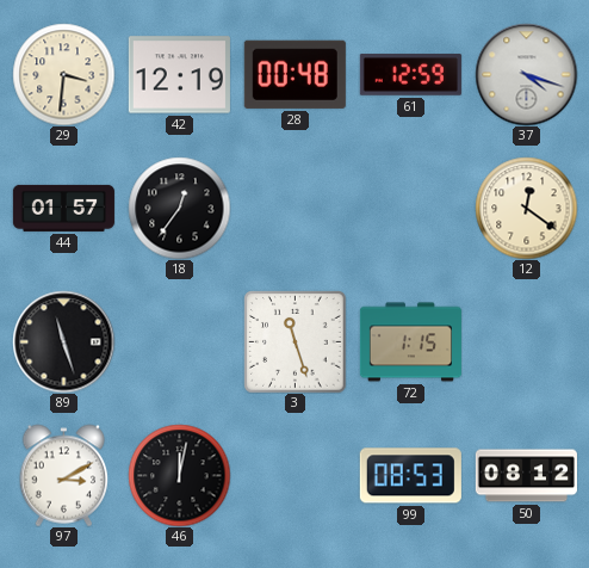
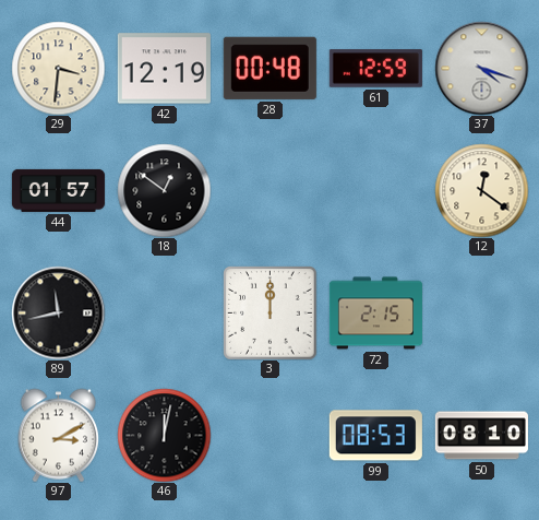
18: 12:36 -> 12:51 (164, 190)
89: 11:27 -> 11:43 (58, 312)
3: 11:27 -> 12:00 (269, 312)
72: 1:15 -> 2:15 (375, 314)
50: 08:12 -> 08:10 (481, 436)
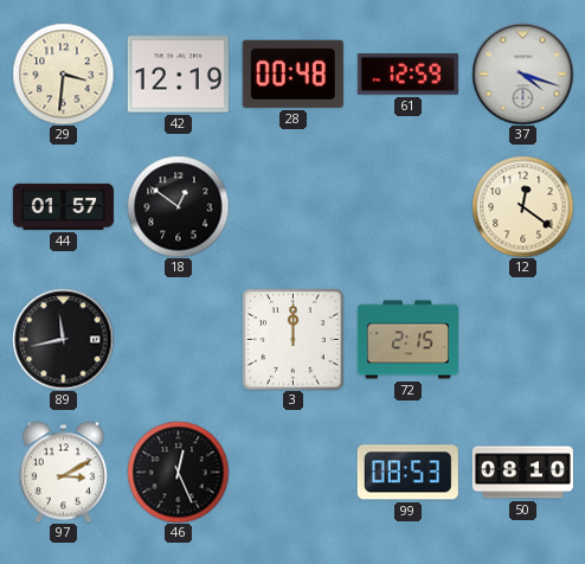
46: 12:02 -> 12:26 (178, 472)
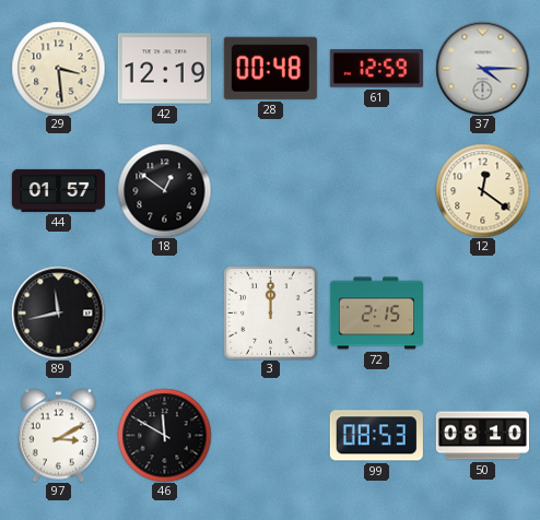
29: 3:31 -> 3:29 (58, 68)
37: 4:18 -> 4:15 (482, 68)
46: 12:26 -> 11:50 (164, 435)
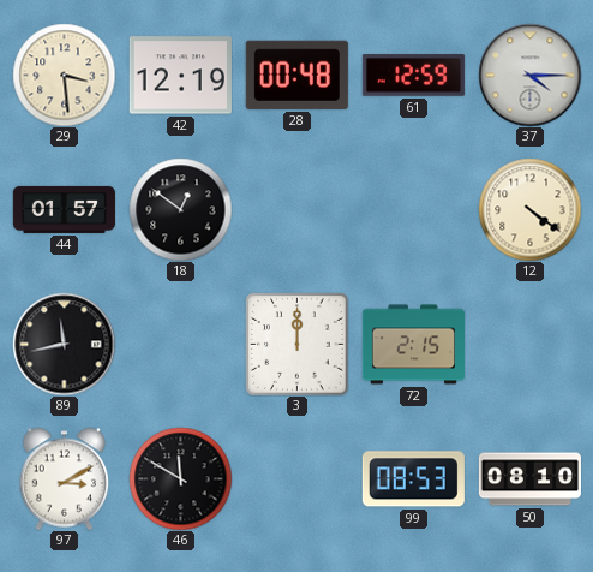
12: 12:21 -> 4:21 (529, 209)
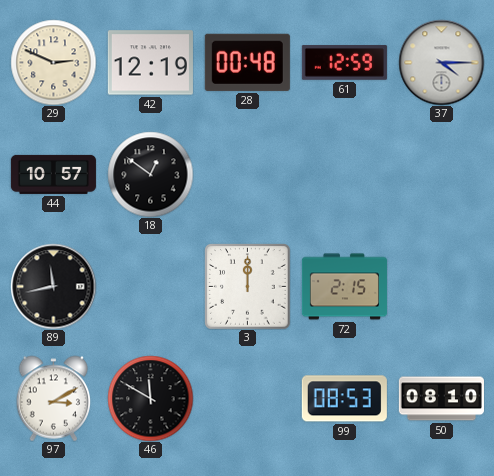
29: 3:29 -> 2:49 (53, 62)
44: 01:57 -> 10:57 (53, 174)
12: 4:21 -> none (529, 209)
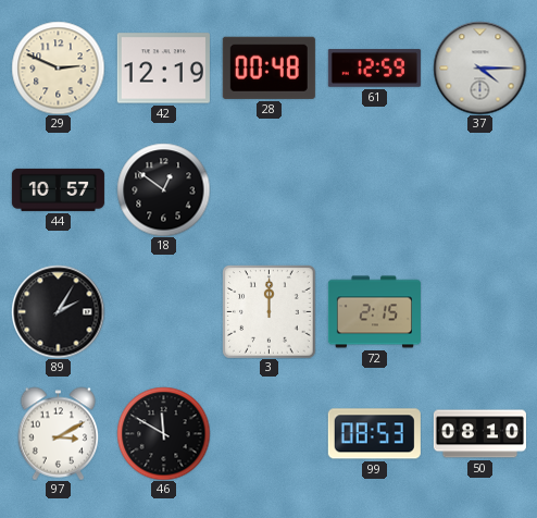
89: 11:43 -> 2:05 (58, 311)
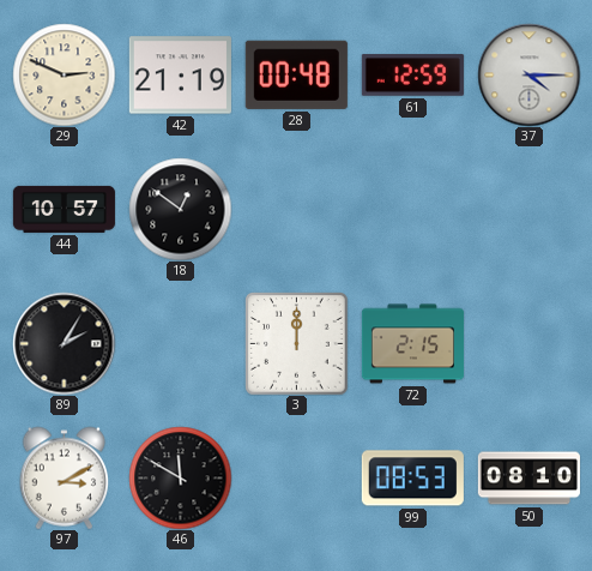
42: 12:19 -> 21:19 (180, 76)
